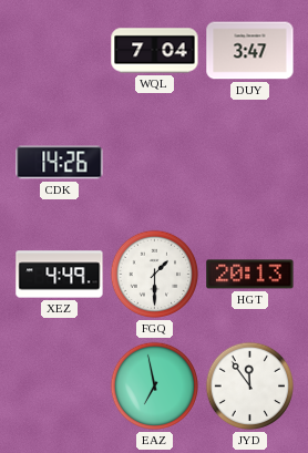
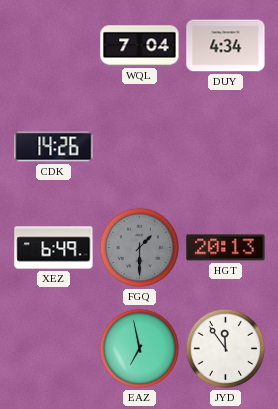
DUY: 3:47 -> 4:34 (226, 46)
XEZ: 4:49 -> 6:49 (54, 248)
FGQ dial: white -> grey (140, 248)
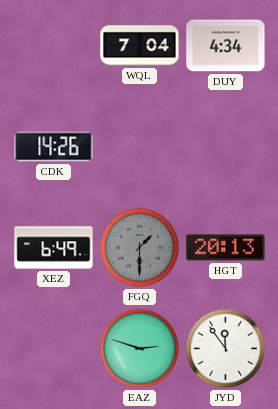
EAZ: 6:58 -> 2:48 (140, 349)
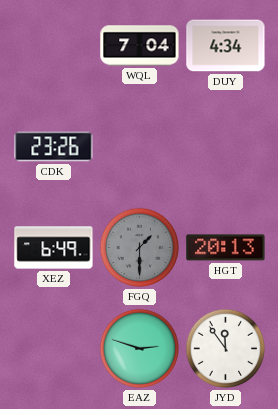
CDK: 14:26 -> 23:26 (54, 147)
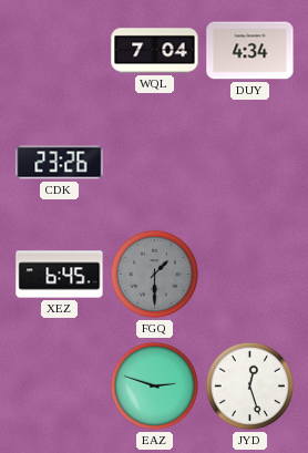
XEZ: 6:49 -> 6:45 (60, 275)
HGT: 20:13 -> none (226, 248)
JYD: 11:54 -> 12:27 (250, 387)
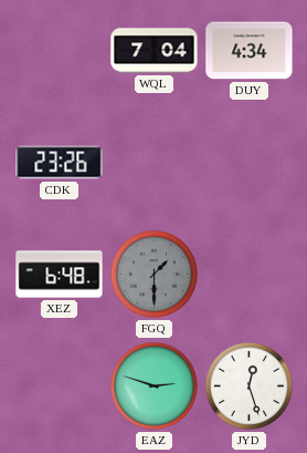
XEZ: 6:45 -> 6:48 (60, 275)
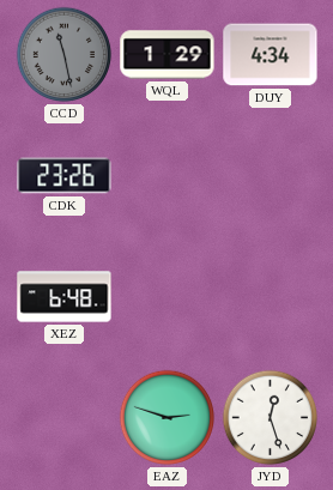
CCD: none -> 11:28 (65, 55)
WQL: 7:04 -> 1:29 (168, 55)
FGQ: 1:30 -> none (155, 275)
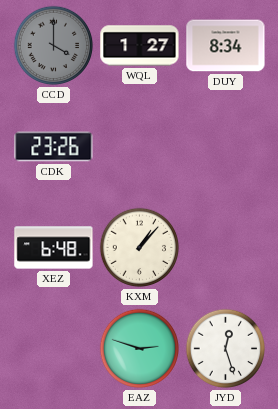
CCD: 11:28 -> 4:00 (54, 46)
WQL: 1:29 -> 1:27 (140, 46)
DUY: 4:34 -> 8:34 (226, 46)
KXM: none -> 1:07 (140, 248)
